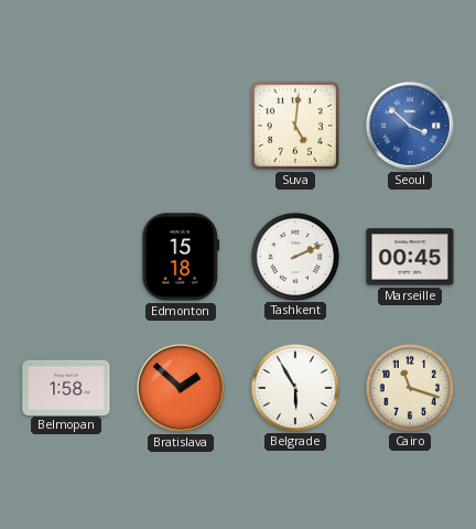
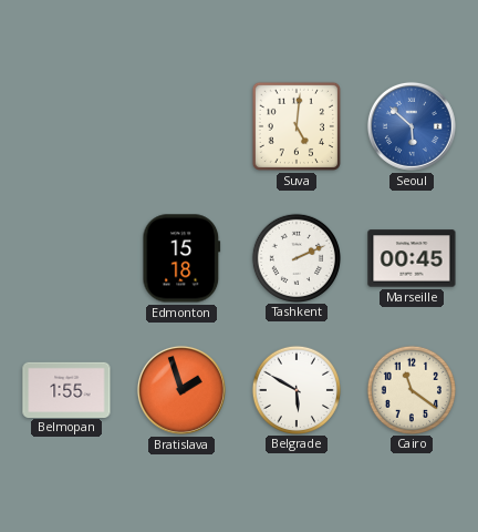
Seoul: 3:52 -> 5:52 (412, 126)
Belmopan: 1:58 -> 1:55 (66, 389)
Bratislava: 1:52 -> 1:57 (181, 390)
Belgrade: 5:55 -> 5:50 (295, 389)
Cairo: 11:18 -> 11:21 (411, 389)
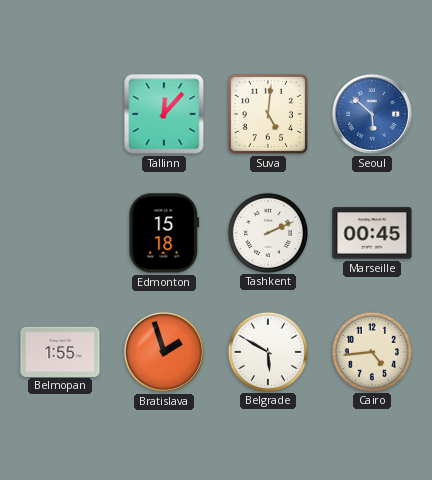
Tallinn: none -> 12:07 (164, 114)
Cairo: 11:21 -> 4:44 (371, 351)
